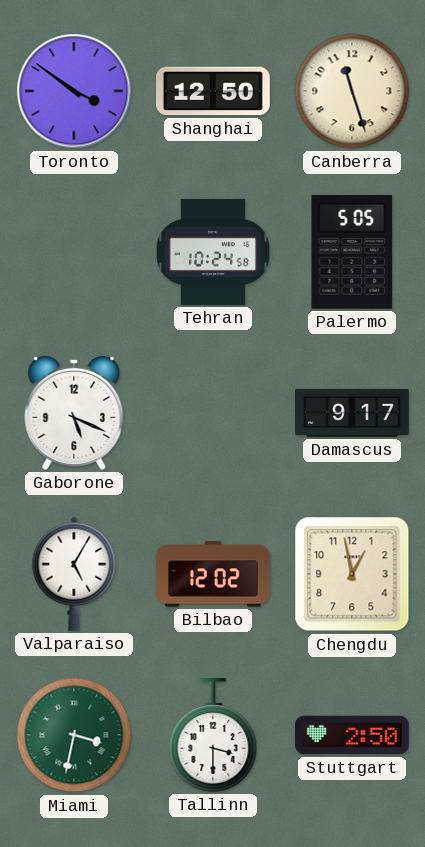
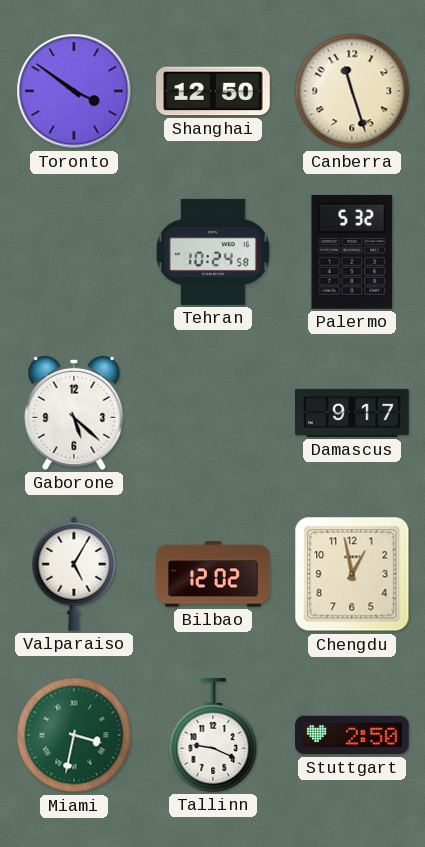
Palermo: 5:05 -> 5:32 (352, 252)
Gaborone: 5:19 -> 5:22 (74, 413)
Tallinn: 3:30 -> 9:19 (213, 735)
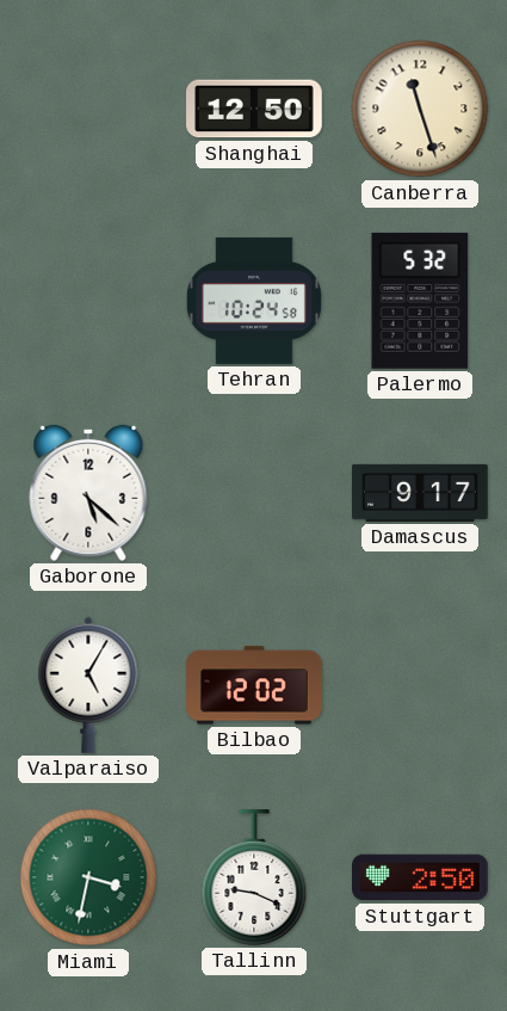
Toronto: 3:51 -> none (74, 91)
Chengdu: 12:58 -> none (352, 574)
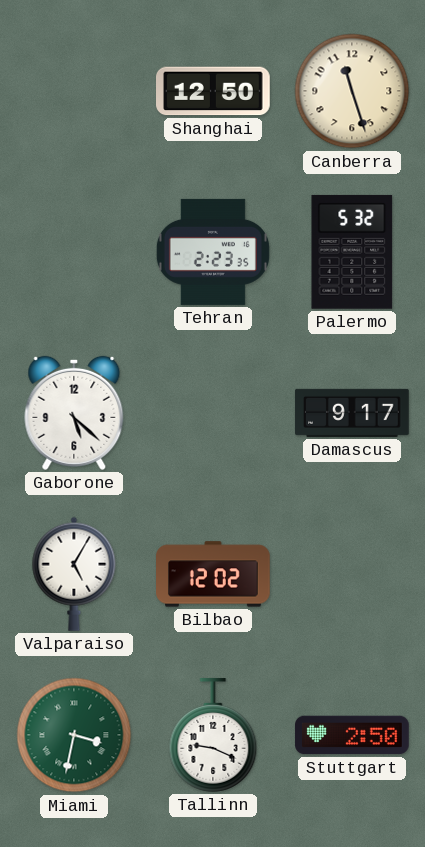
Tehran: 10:24 -> 2:23 (213, 252)
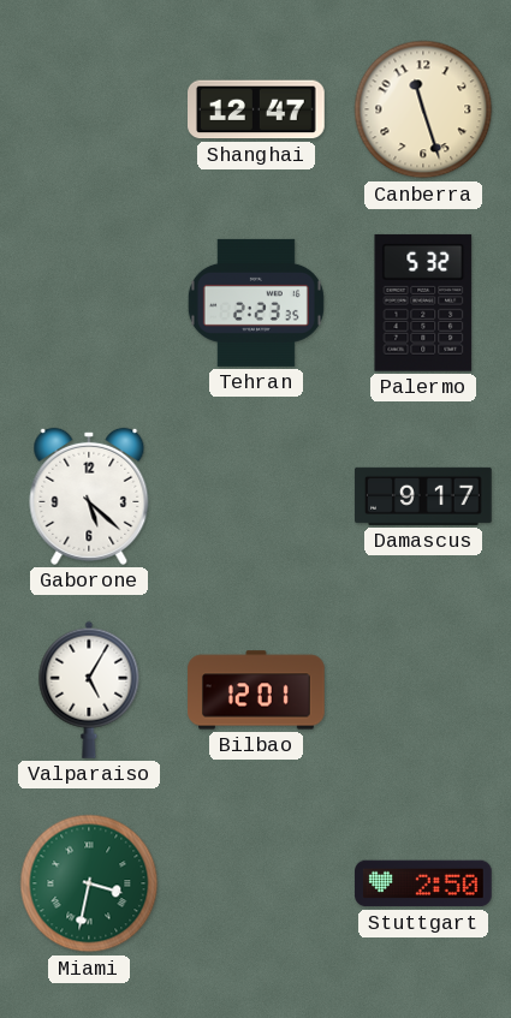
Shanghai: 12:50 -> 12:47 (256, 109)
Bilbao: 12:02 -> 12:01 (256, 690)
Tallinn: 9:19 -> none (213, 735)
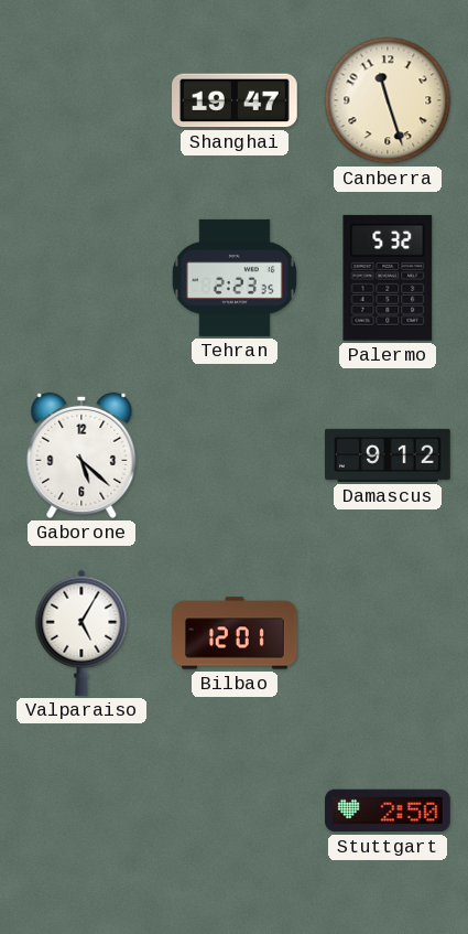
Shanghai: 12:47 -> 19:47 (235, 100)
Damascus: 9:17 -> 9:12 (388, 455)
Miami: 3:32 -> none (89, 883)
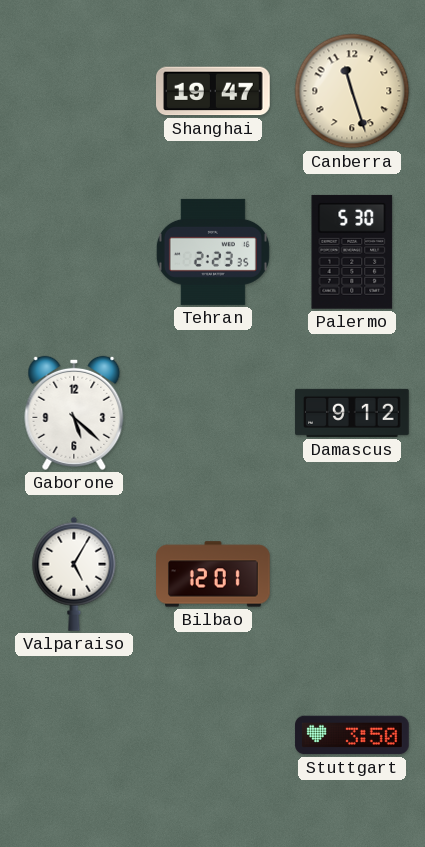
Palermo: 5:32 -> 5:30 (352, 252)
Stuttgart: 2:50 -> 3:50 (352, 735)
